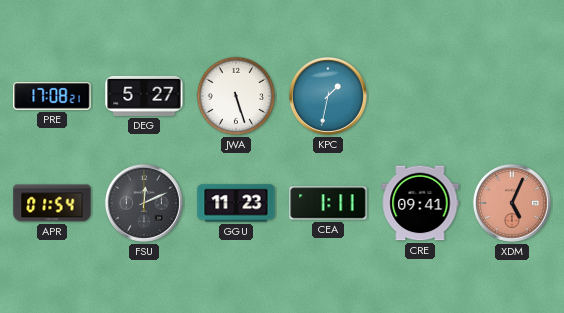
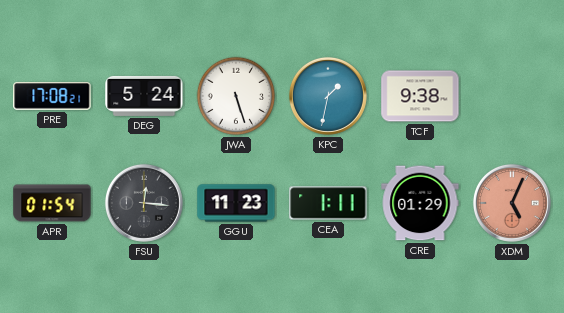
DEG: 5:27 -> 5:24 (144, 96)
TCF: none -> 9:38 (420, 96)
FSU: 12:11 -> 12:16 (144, 203)
CRE: 09:41 -> 01:29 (420, 203)
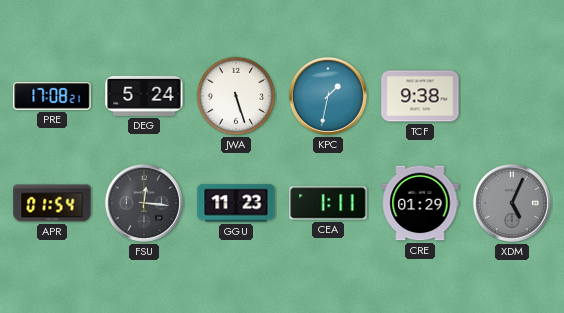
XDM dial: salmon -> grey (512, 203)
